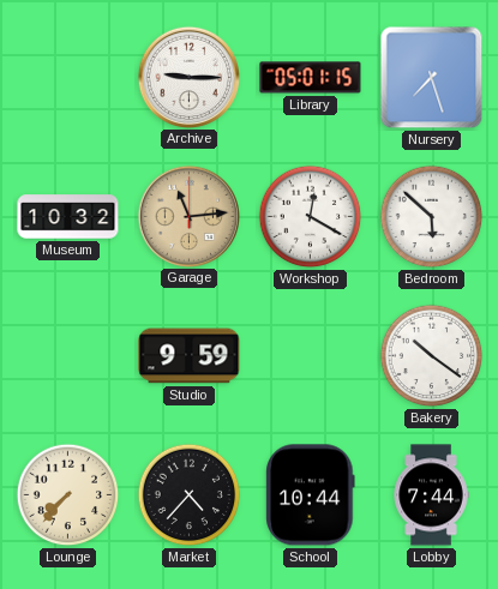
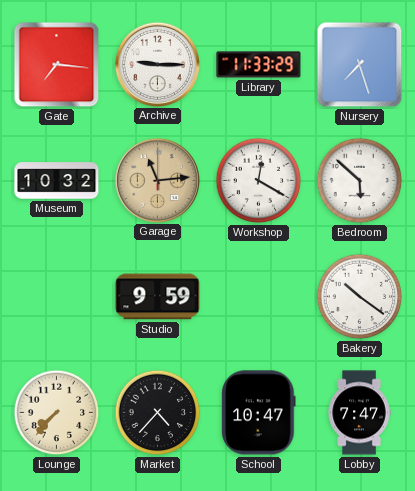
Gate: none -> 7:16 (57, 65)
Library: 05:01 -> 11:33 (259, 65)
School: 10:44 -> 10:47 (259, 413)
Lobby: 7:44 -> 7:47 (359, 413)
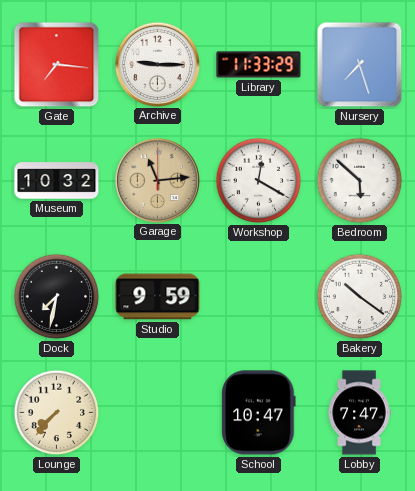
Dock: none -> 7:32 (57, 297)
Market: 4:37 -> none (158, 413)
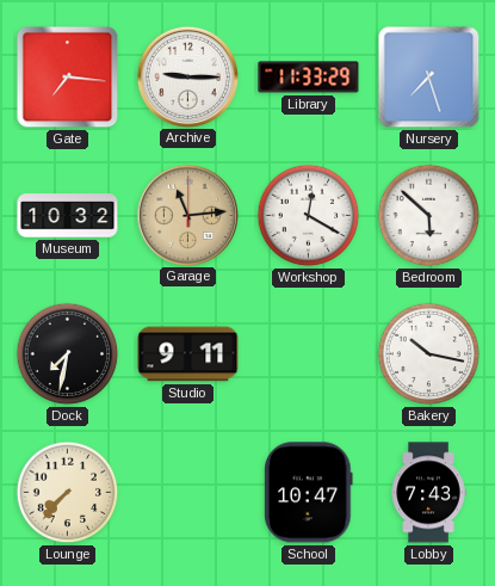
Studio: 9:59 -> 9:11 (188, 354)
Bakery: 10:21 -> 10:17 (429, 354)
Lobby: 7:47 -> 7:43 (428, 493)
